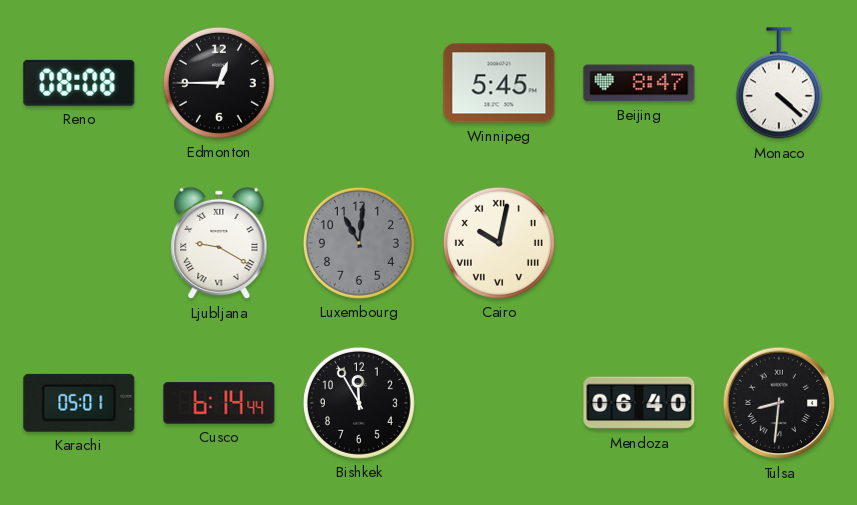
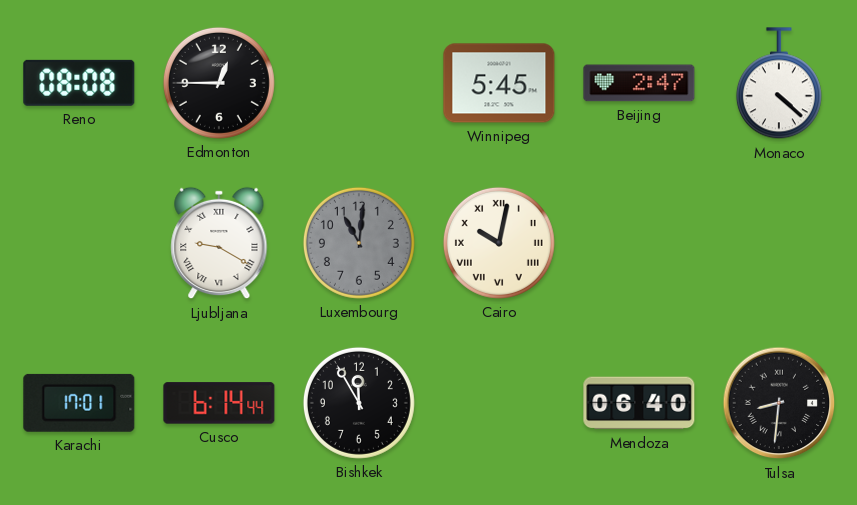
Beijing: 8:47 -> 2:47 (639, 83)
Karachi: 05:01 -> 17:01 (79, 403)
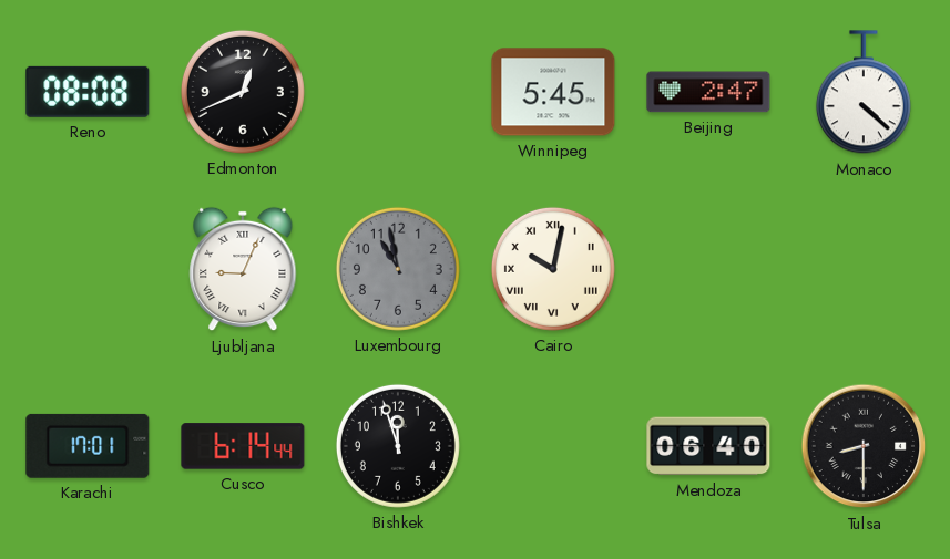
Edmonton: 12:45 -> 12:41 (243, 92)
Ljubljana: 9:20 -> 9:04 (243, 269)
Luxembourg: 11:01 -> 10:58 (398, 269)
Bishkek: 11:55 -> 11:57 (398, 446)
Tulsa: 8:31 -> 8:30 (864, 446)
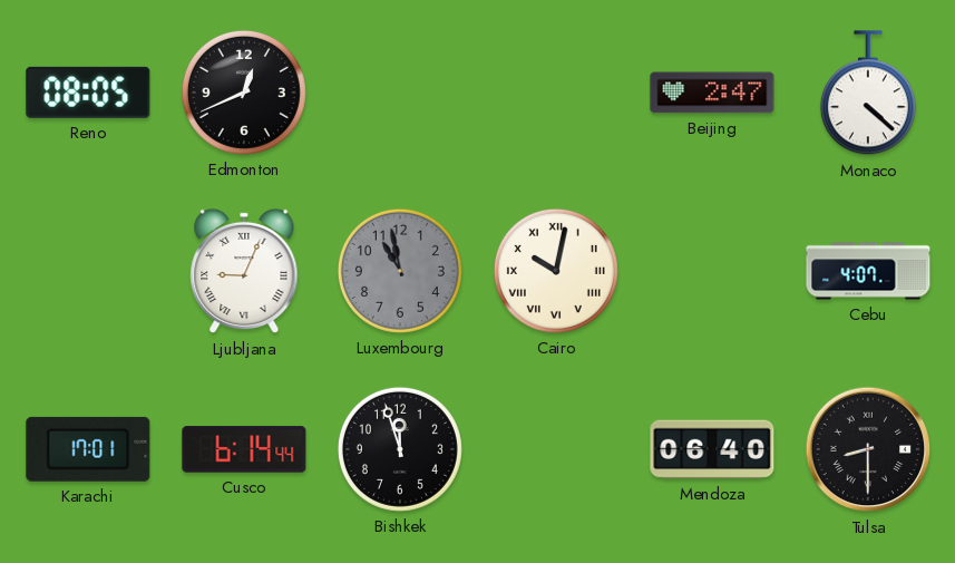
Reno: 08:08 -> 08:05 (88, 93)
Winnipeg: 5:45 -> none (553, 92)
Cebu: none -> 4:07 (868, 271)
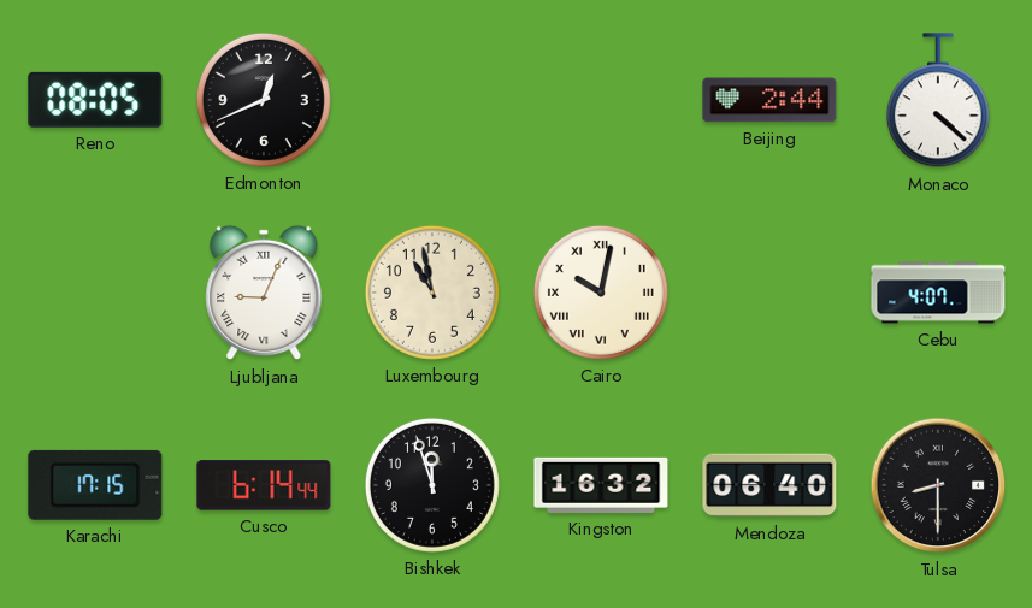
Beijing: 2:47 -> 2:44 (769, 100)
Luxembourg dial: grey -> cream (432, 293)
Karachi: 17:01 -> 17:15 (95, 485)
Kingston: none -> 16:32 (601, 485)
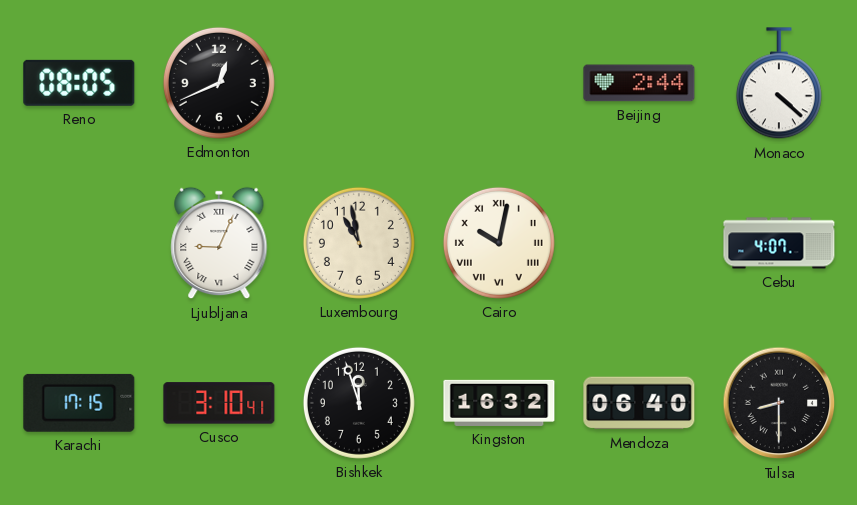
Cusco: 6:14 -> 3:10 (219, 403)
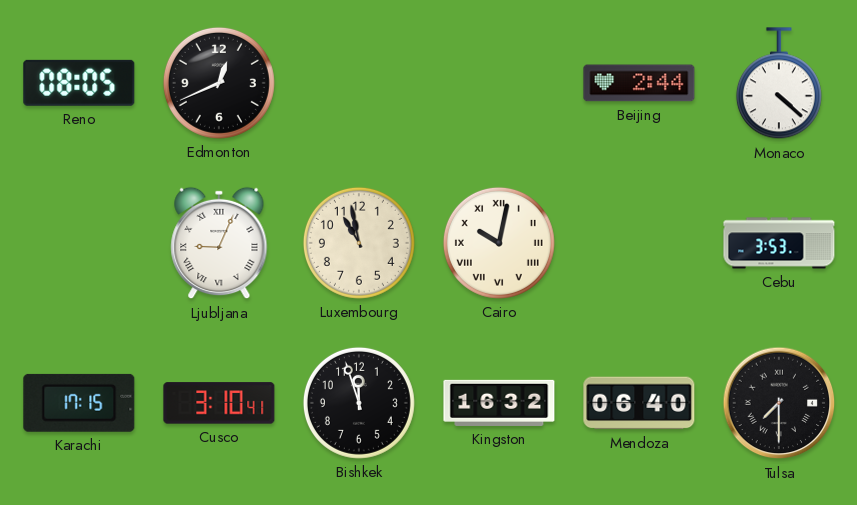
Cebu: 4:07 -> 3:53 (779, 243)
Tulsa: 8:30 -> 7:30 (779, 403)
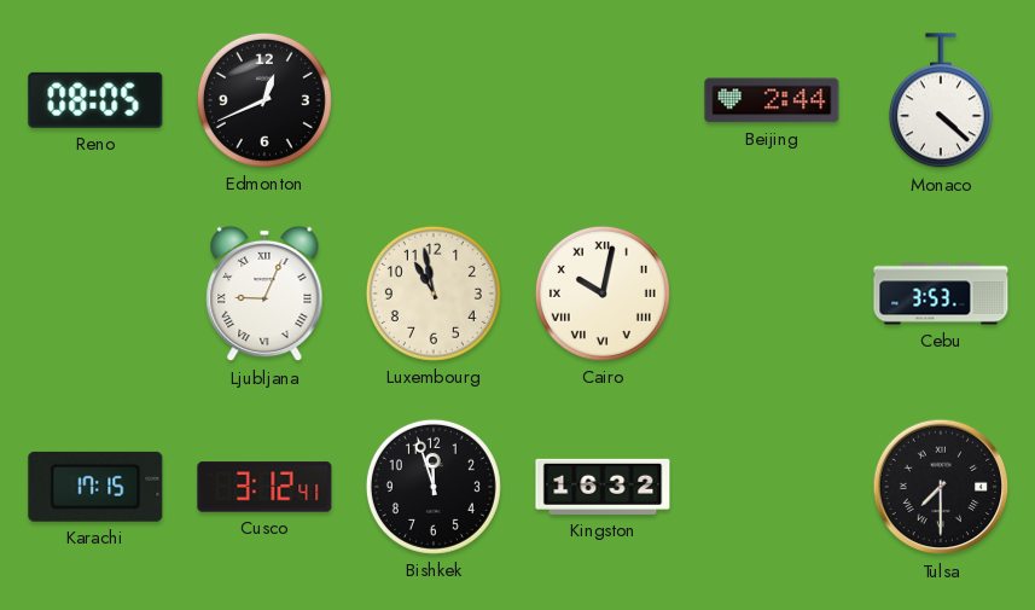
Cusco: 3:10 -> 3:12 (264, 487)
Mendoza: 06:40 -> none (639, 403)
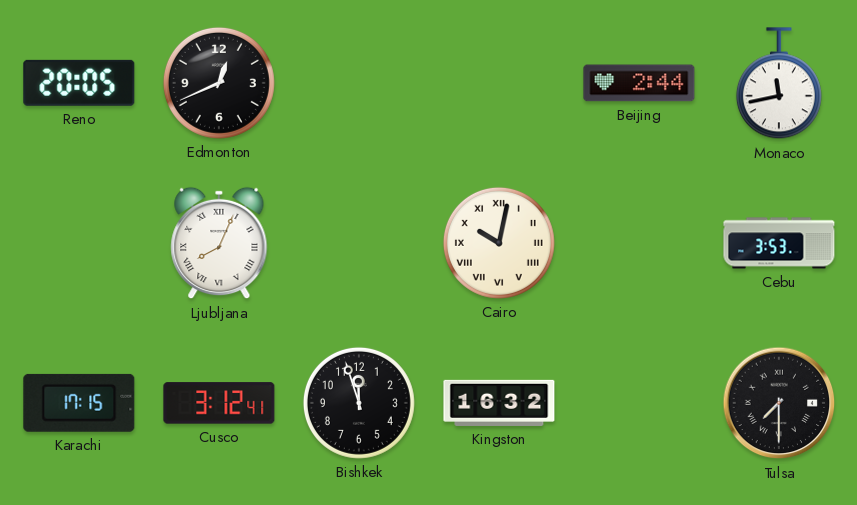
Reno: 08:05 -> 20:05 (79, 83)
Monaco: 4:22 -> 11:43 (779, 84)
Ljubljana: 9:04 -> 8:04 (219, 243)
Luxembourg: 10:58 -> none (434, 294)
